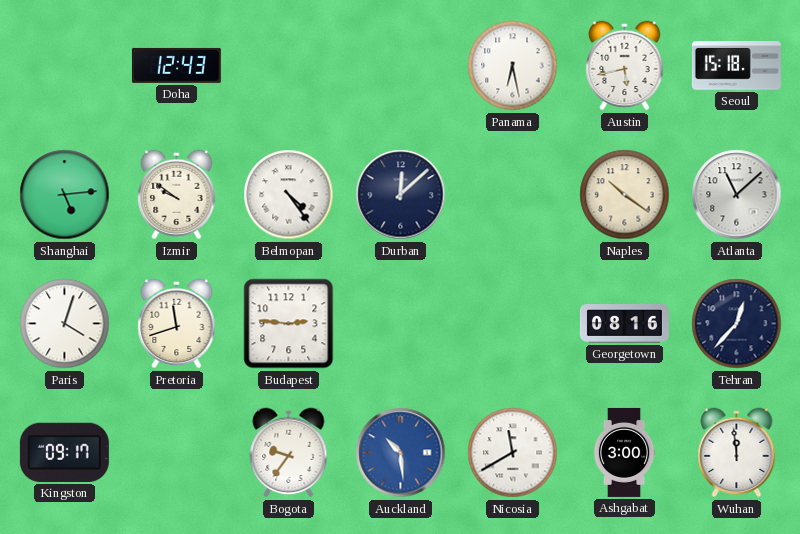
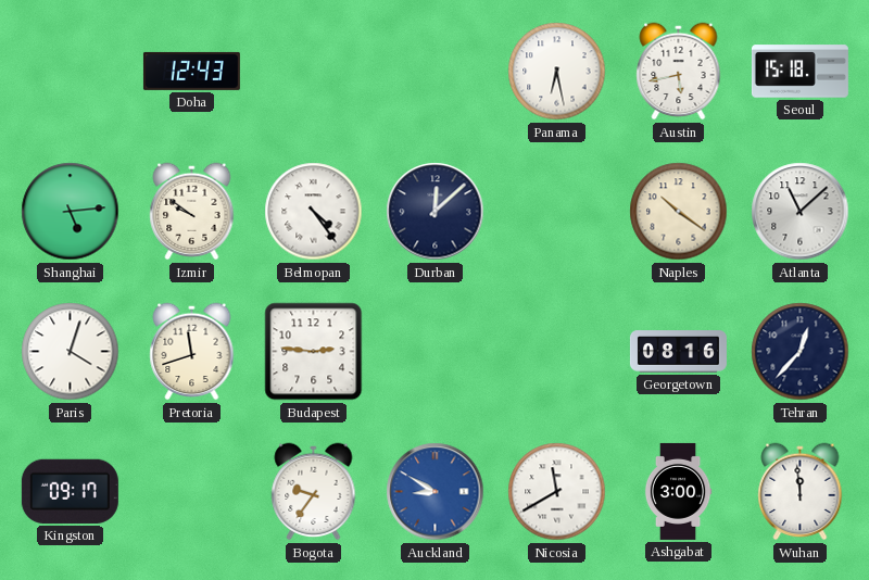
Auckland: 10:29 -> 8:50 (436, 492)
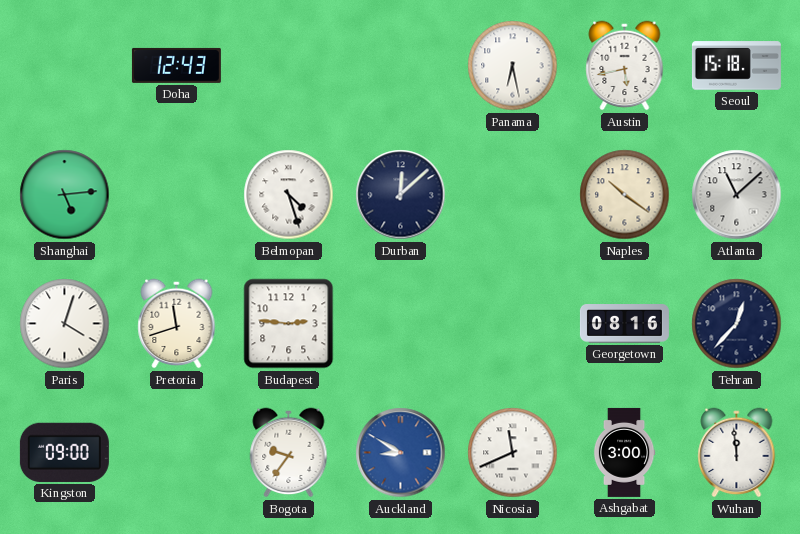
Izmir: 9:51 -> none (192, 212)
Belmopan: 4:24 -> 4:27 (289, 195)
Kingston: 09:17 -> 09:00 (64, 452)
Nicosia: 11:40 -> 11:41 (513, 453)
